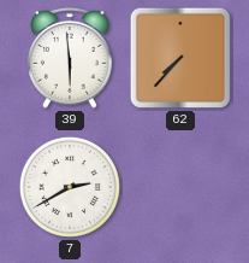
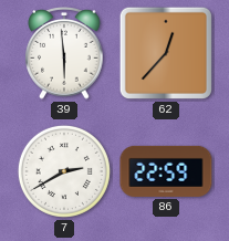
62: 7:37 -> 12:37 (166, 53)
86: none -> 22:59 (166, 171)
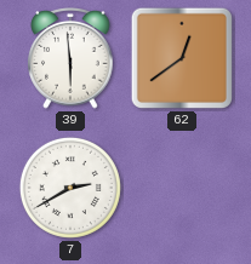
62: 12:37 -> 12:39 (182, 58)
86: 22:59 -> none (166, 171)
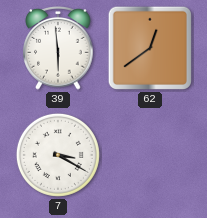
7: 2:40 -> 3:20 (58, 155)
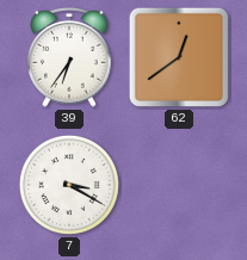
39: 5:59 -> 6:36 (69, 57)
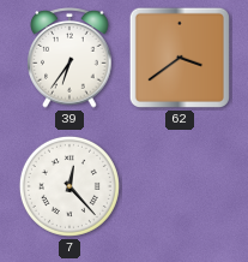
62: 12:39 -> 3:39 (180, 58)
7: 3:20 -> 12:23 (69, 186)
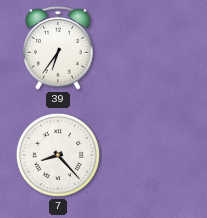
62: 3:39 -> none (180, 58)
7: 12:23 -> 8:23 (58, 155)
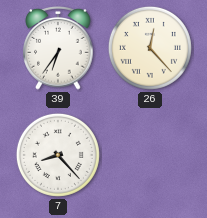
26: none -> 12:23 (150, 48)
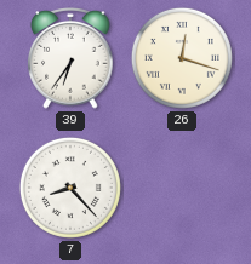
26: 12:23 -> 12:18 (182, 58)
